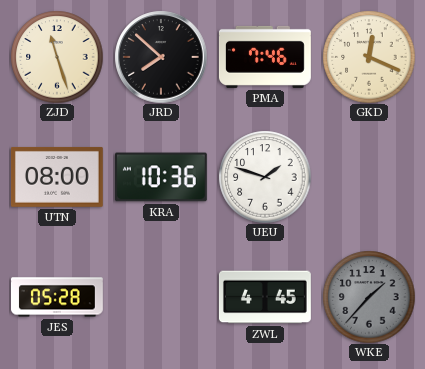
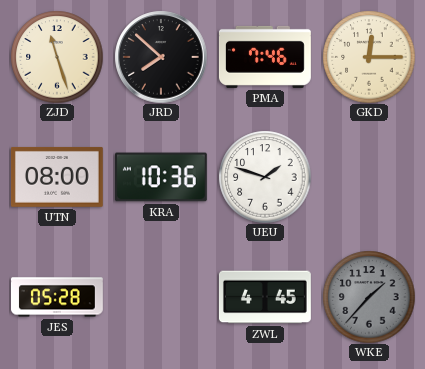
GKD: 12:19 -> 12:15 (369, 57)
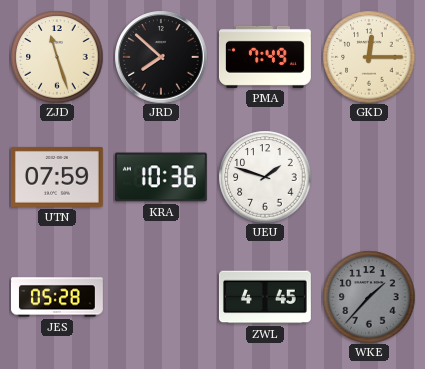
PMA: 7:46 -> 7:49 (265, 57)
UTN: 08:00 -> 07:59 (57, 177)
